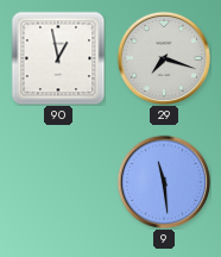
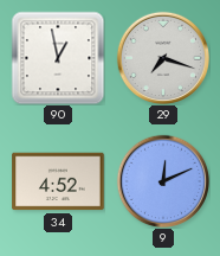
34: none -> 4:52 (58, 181)
9: 11:29 -> 12:11 (163, 181)
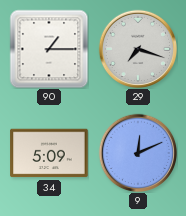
90: 12:58 -> 1:15 (49, 49)
34: 4:52 -> 5:09 (49, 153)
